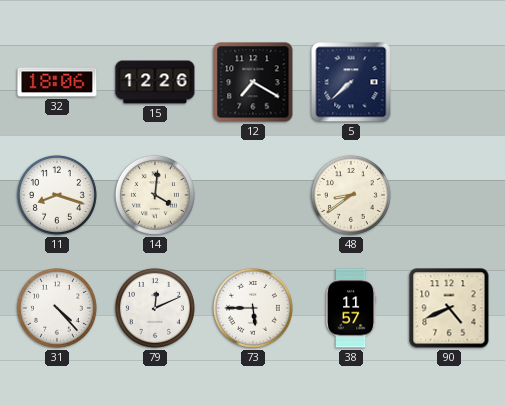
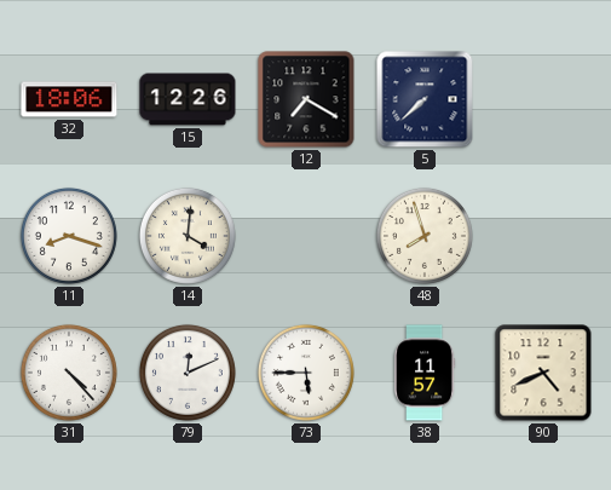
48: 8:39 -> 7:57 (425, 236)
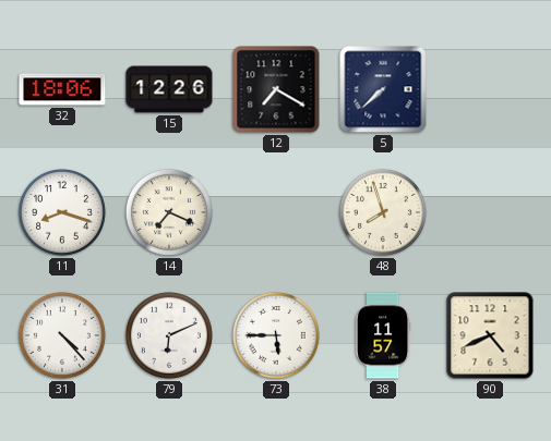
14: 4:01 -> 7:19 (169, 212)
79: 12:11 -> 6:11 (169, 335)
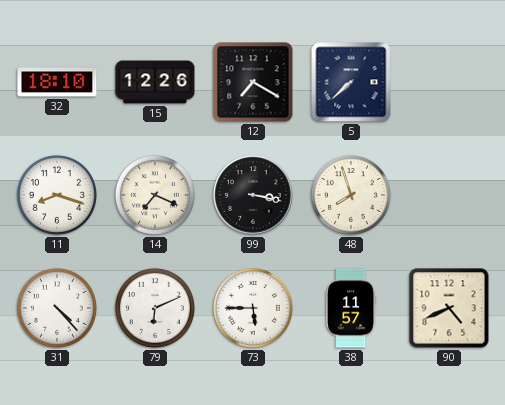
32: 18:06 -> 18:10 (57, 82)
99: none -> 3:17 (253, 195)
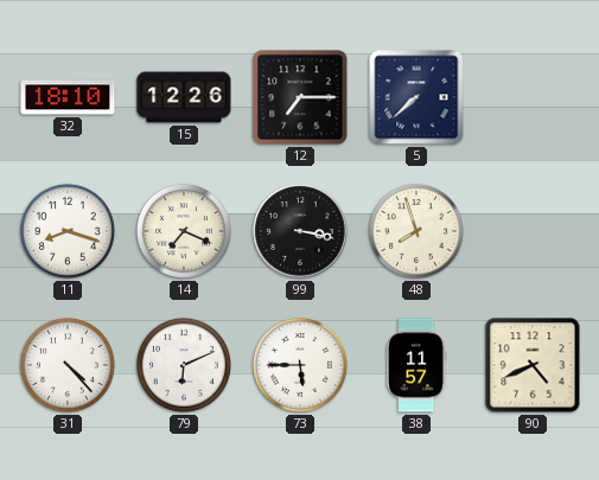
12: 7:20 -> 7:15 (300, 97)
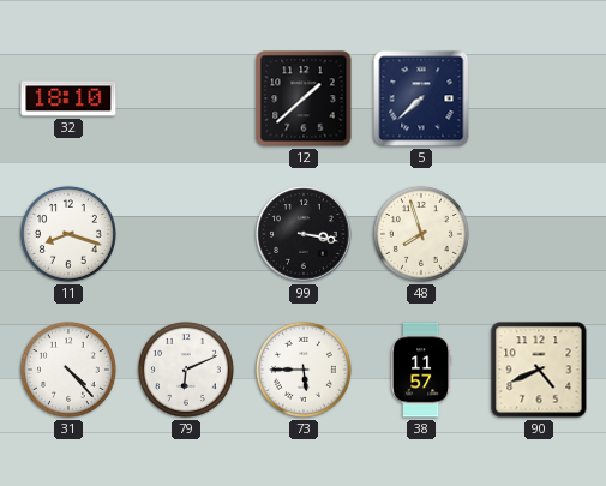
15: 12:26 -> none (184, 97)
12: 7:15 -> 1:38 (304, 98)
14: 7:19 -> none (184, 231)
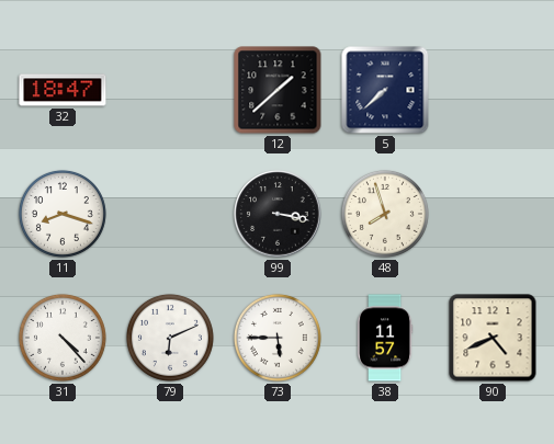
32: 18:10 -> 18:47 (63, 90)
